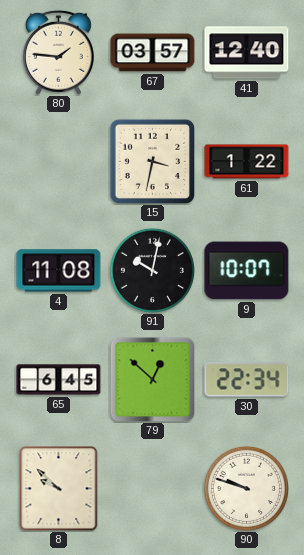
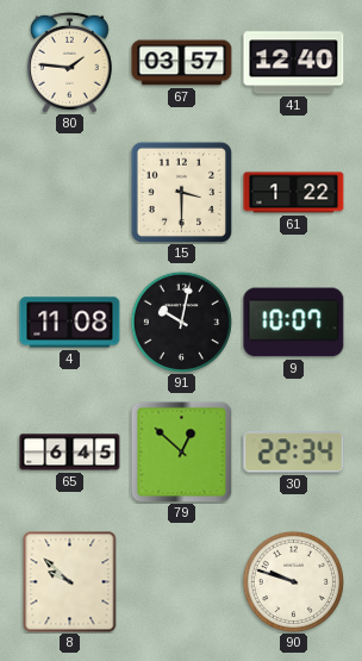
15: 3:32 -> 3:30 (181, 192)
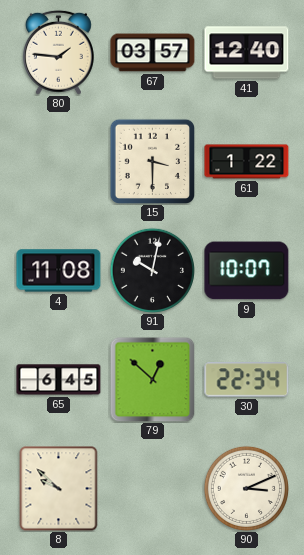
90: 9:48 -> 3:11 (246, 488)
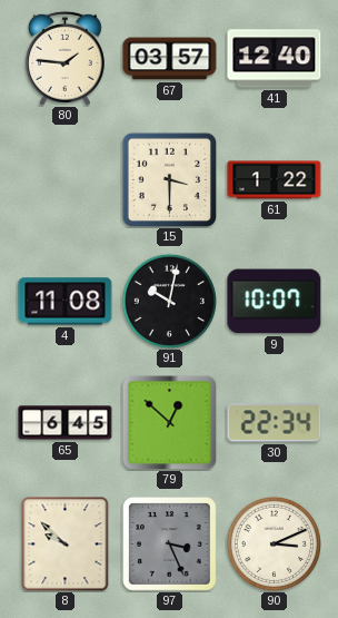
97: none -> 3:26 (170, 545)
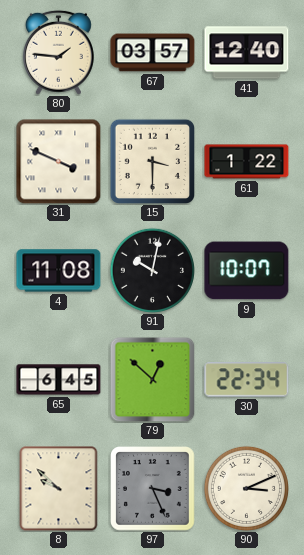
31: none -> 3:49 (59, 162)
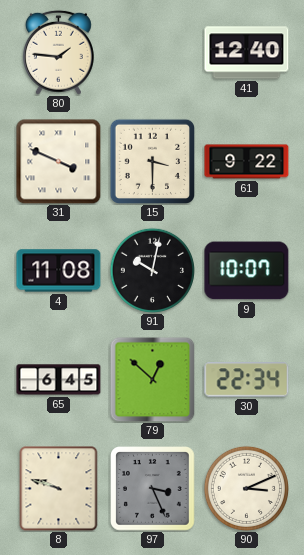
67: 03:57 -> none (153, 53)
61: 1:22 -> 9:22 (247, 162)
8: 9:52 -> 9:48 (59, 489)
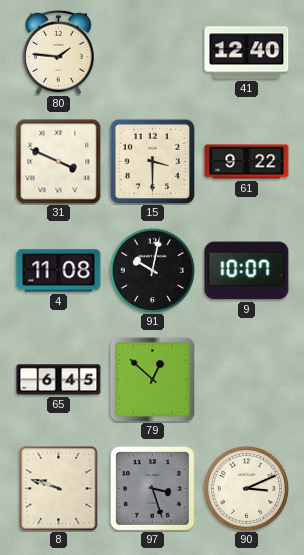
30: 22:34 -> none (247, 380)
97: 3:26 -> 3:27 (153, 489)
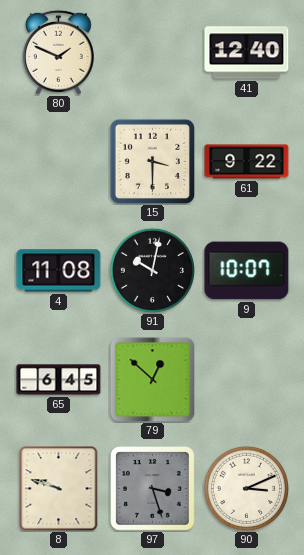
80: 1:46 -> 1:49 (58, 52)
31: 3:49 -> none (59, 162)
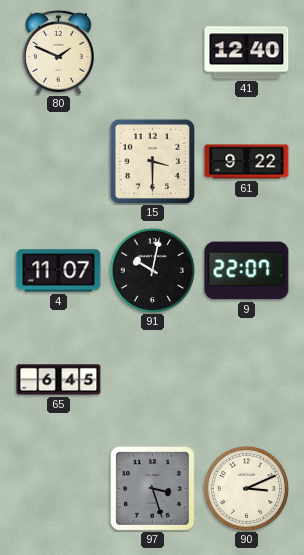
4: 11:08 -> 11:07 (59, 271)
9: 10:07 -> 22:07 (247, 271)
79: 12:52 -> none (152, 379)
8: 9:48 -> none (59, 489)
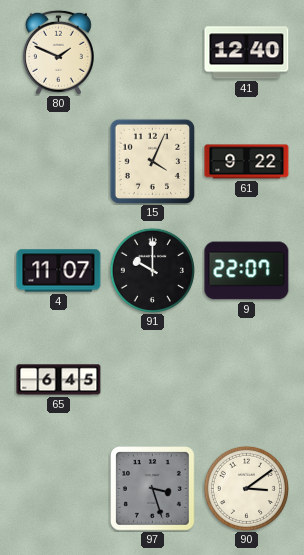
15: 3:30 -> 4:04 (152, 161)
91: 10:02 -> 10:00 (152, 270)
90: 3:11 -> 3:09 (246, 488)
